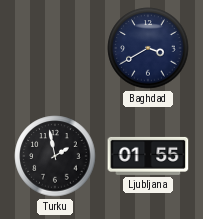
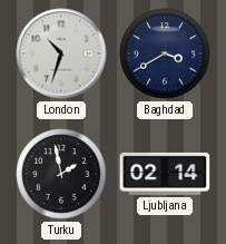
London: none -> 10:33 (61, 53)
Ljubljana: 01:55 -> 02:14 (165, 174)
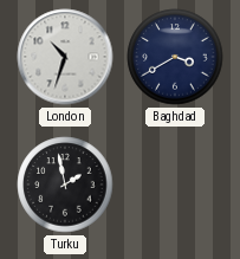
Ljubljana: 02:14 -> none (165, 174)
